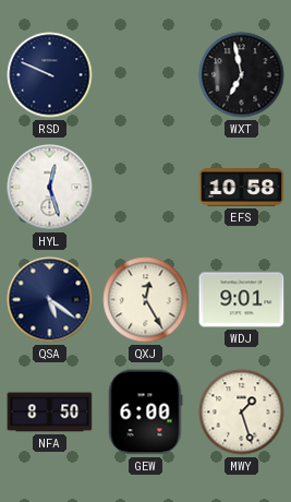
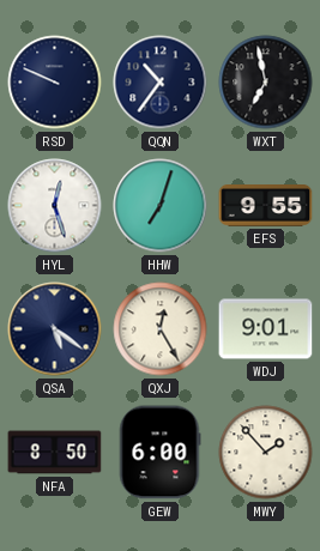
QQN: none -> 10:36 (161, 83)
HHW: none -> 7:03 (161, 206)
EFS: 10:58 -> 9:55 (266, 206)
MWY: 1:27 -> 1:53 (266, 453)
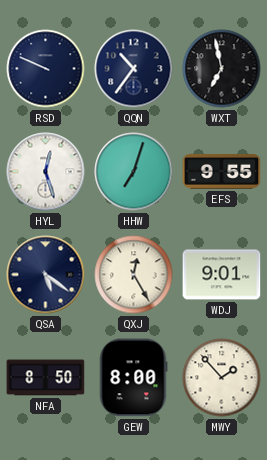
GEW: 6:00 -> 8:00 (133, 378)
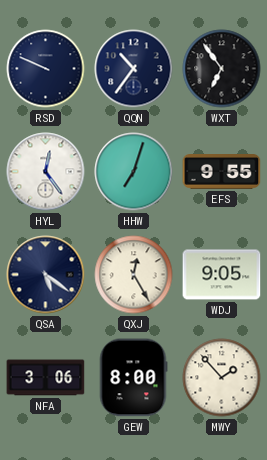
WXT: 6:58 -> 6:54 (222, 69)
HYL: 12:27 -> 12:24 (46, 172)
WDJ: 9:01 -> 9:05 (222, 275)
NFA: 8:50 -> 3:06 (46, 378)
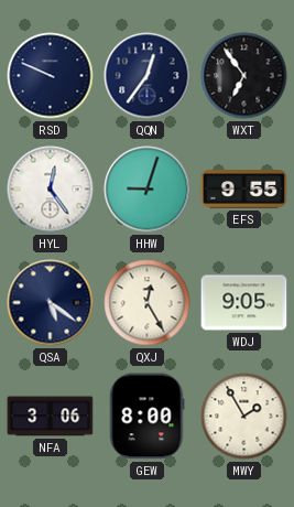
QQN: 10:36 -> 12:36 (148, 76)
HHW: 7:03 -> 9:03 (148, 190)
MWY: 1:53 -> 1:55 (244, 417)
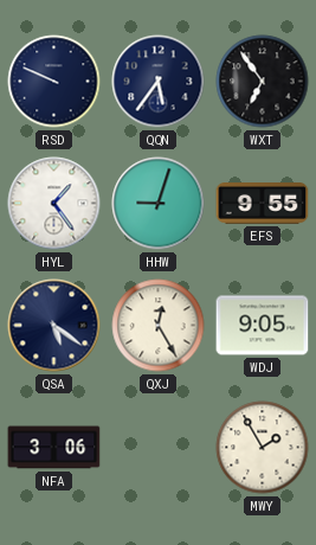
QQN: 12:36 -> 5:36 (159, 82)
HYL: 12:24 -> 1:24 (54, 204)
GEW: 8:00 -> none (146, 417)
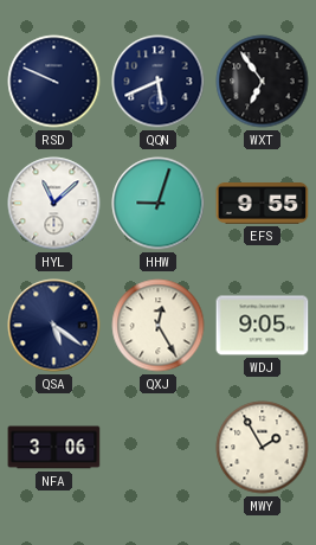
QQN: 5:36 -> 5:41 (159, 82)
HYL: 1:24 -> 11:08 (54, 204)
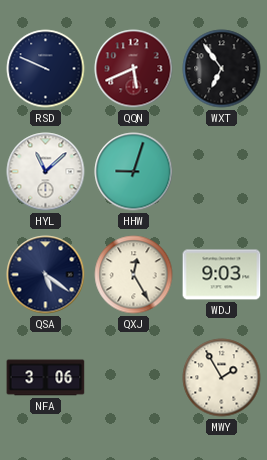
QQN dial: navy -> burgundy (134, 69)
EFS: 9:55 -> none (263, 204)
WDJ: 9:05 -> 9:03 (222, 275)
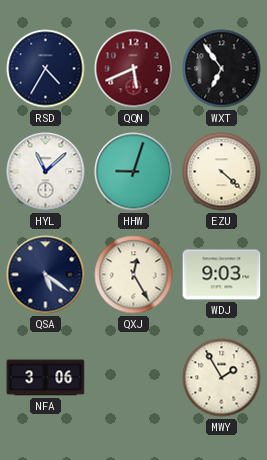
RSD: 9:49 -> 4:35 (46, 69)
EZU: none -> 4:22 (222, 172)
